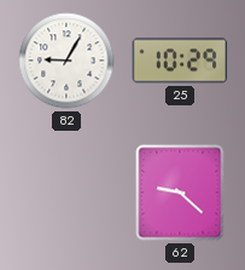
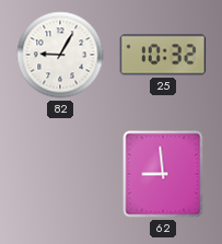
25: 10:29 -> 10:32 (163, 55)
62: 9:22 -> 8:59 (163, 174)
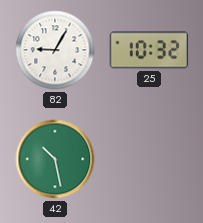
42: none -> 10:28 (55, 159)
62: 8:59 -> none (163, 174)
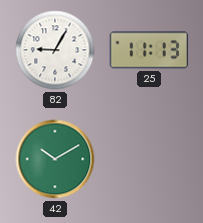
25: 10:32 -> 11:13 (149, 50)
42: 10:28 -> 10:10 (55, 159)
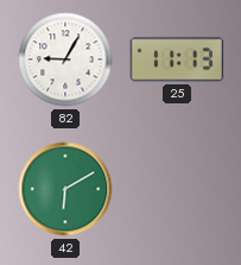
42: 10:10 -> 6:10 (65, 189)
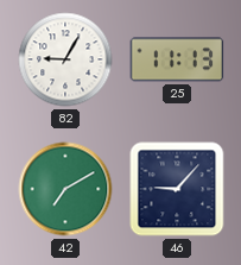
42: 6:10 -> 7:10 (65, 189)
46: none -> 9:07 (177, 189)
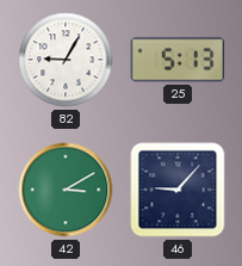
25: 11:13 -> 5:13 (178, 60)
42: 7:10 -> 3:10 (66, 190)
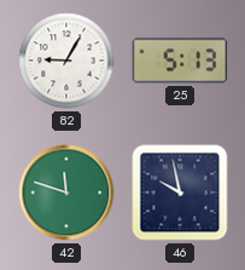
42: 3:10 -> 11:48 (66, 193)
46: 9:07 -> 9:58 (180, 193)
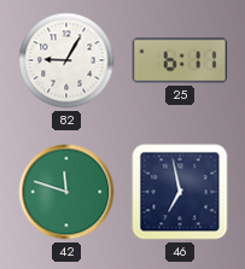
25: 5:13 -> 6:11 (180, 60)
46: 9:58 -> 6:58 (180, 192)
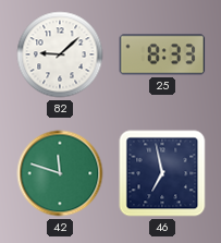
82: 9:05 -> 9:08 (60, 54)
25: 6:11 -> 8:33 (162, 54)
